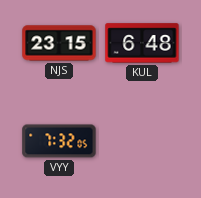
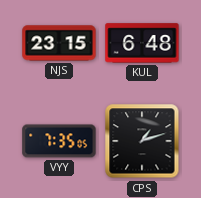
VYY: 7:32 -> 7:35 (59, 141)
CPS: none -> 1:12 (142, 141)
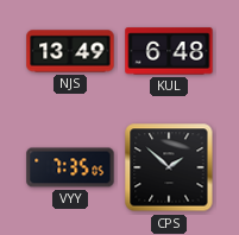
NJS: 23:15 -> 13:49 (70, 51)
CPS: 1:12 -> 1:52 (169, 167)
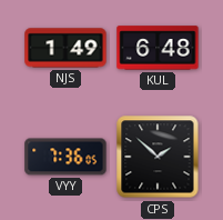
NJS: 13:49 -> 1:49 (65, 48)
VYY: 7:35 -> 7:36 (65, 157)
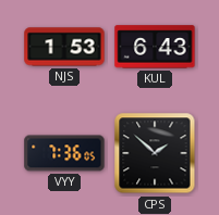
NJS: 1:49 -> 1:53 (64, 47)
KUL: 6:48 -> 6:43 (155, 47)
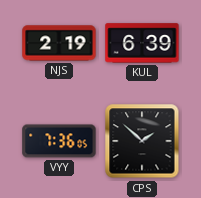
NJS: 1:53 -> 2:19 (59, 43)
KUL: 6:43 -> 6:39 (142, 43)
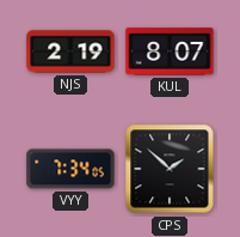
KUL: 6:39 -> 8:07 (170, 51)
VYY: 7:36 -> 7:34 (70, 169)
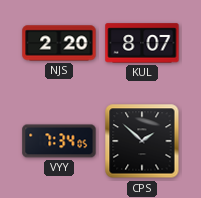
NJS: 2:19 -> 2:20 (59, 43)
